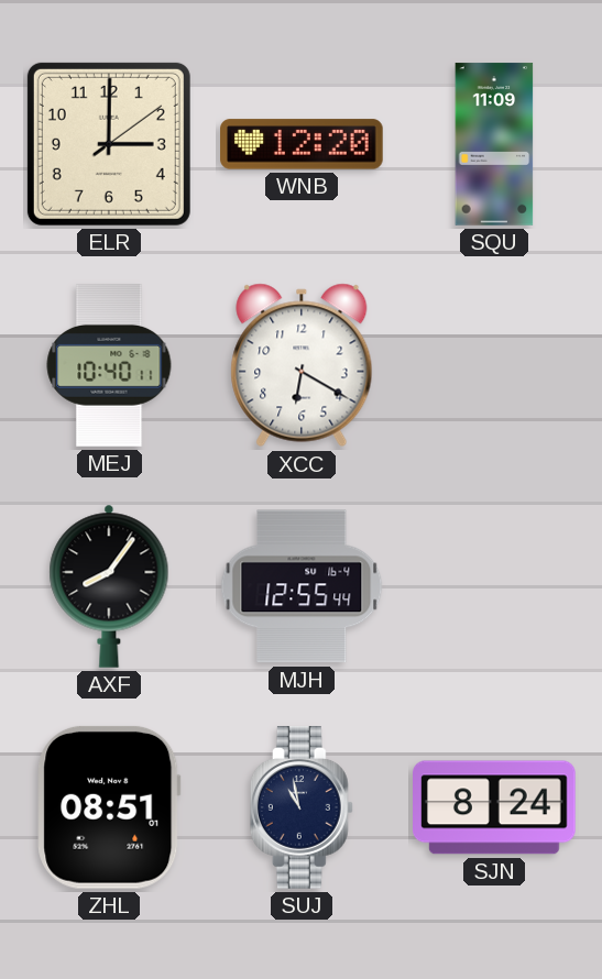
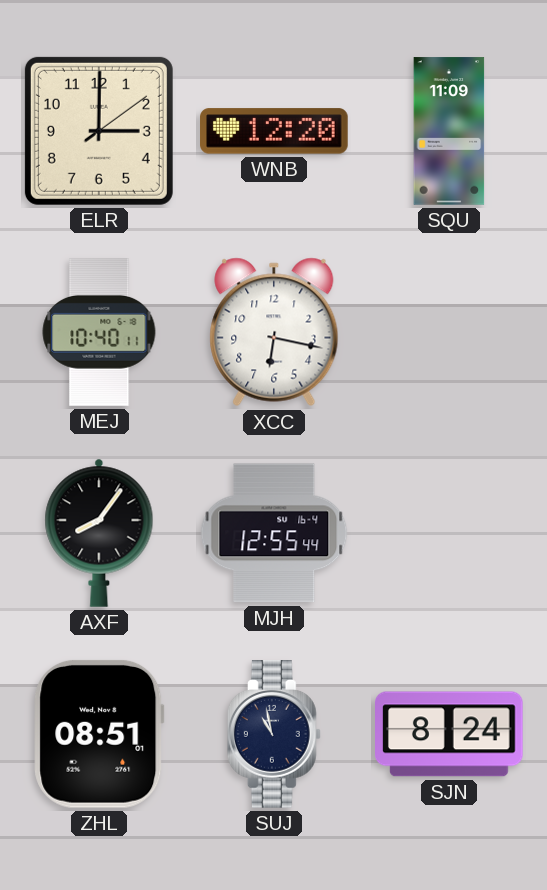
XCC: 6:20 -> 6:17 (274, 332)
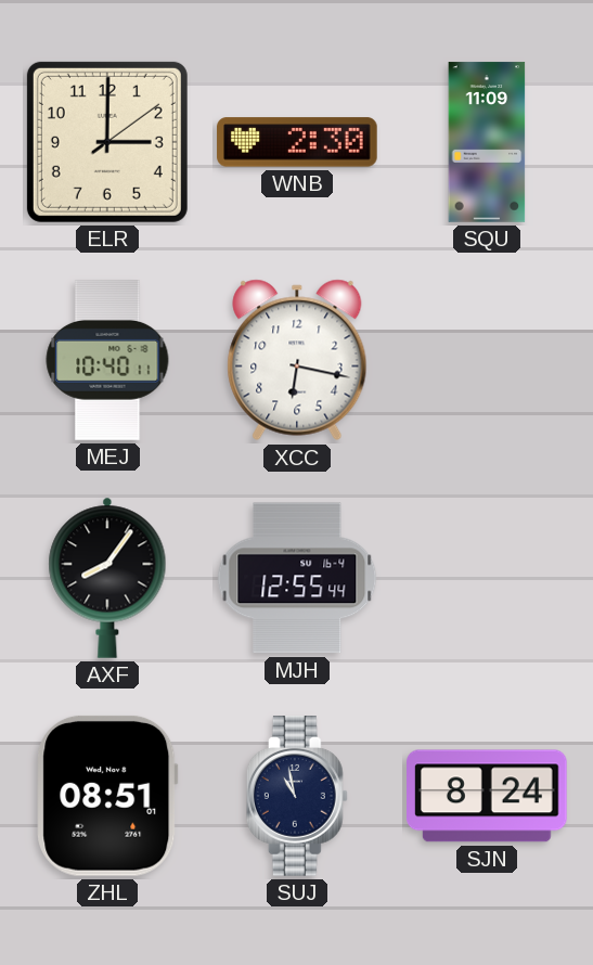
WNB: 12:20 -> 2:30 (297, 142)
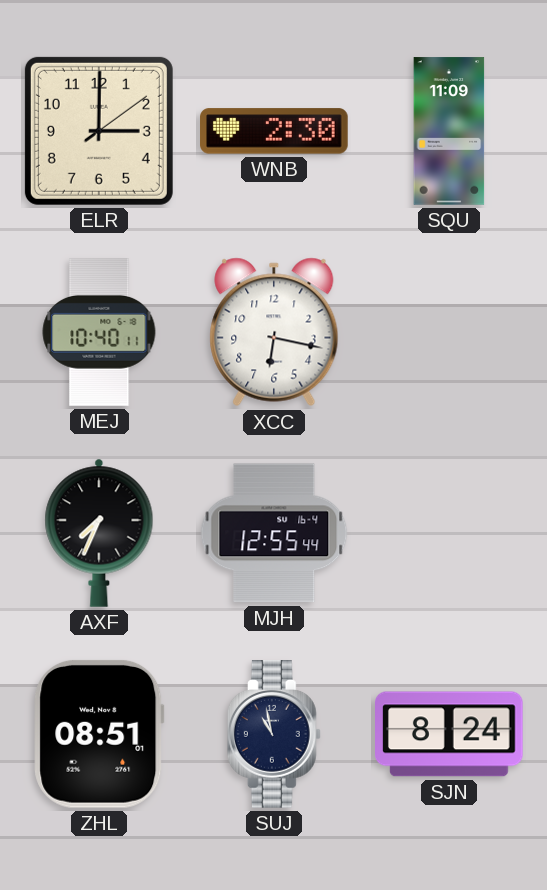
AXF: 8:06 -> 7:34 (99, 533)
